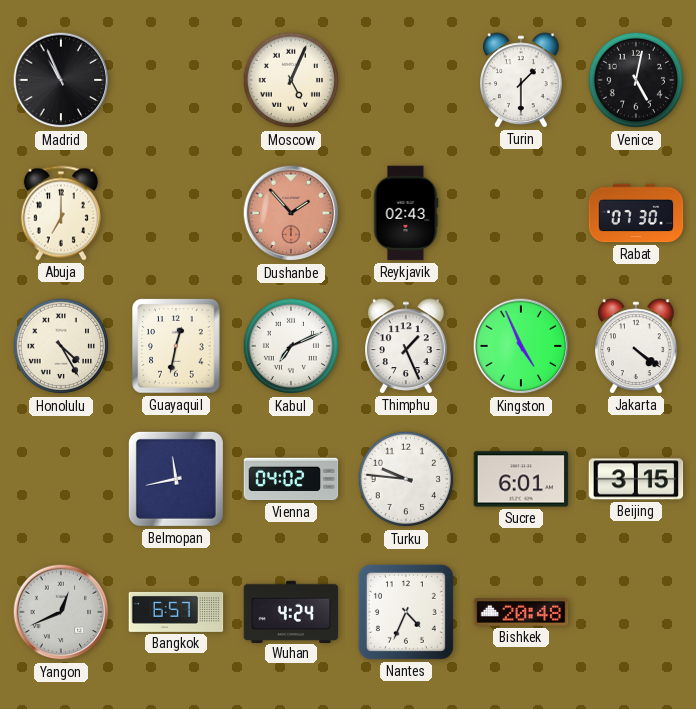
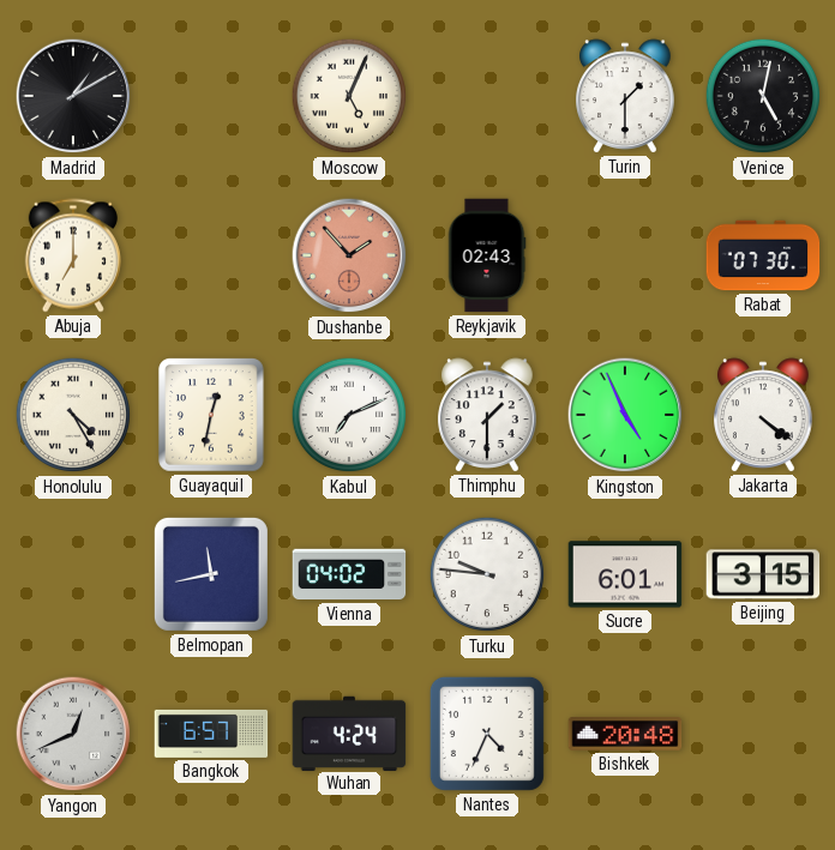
Madrid: 10:56 -> 1:10 (73, 96)
Thimphu: 1:26 -> 1:30 (487, 415)
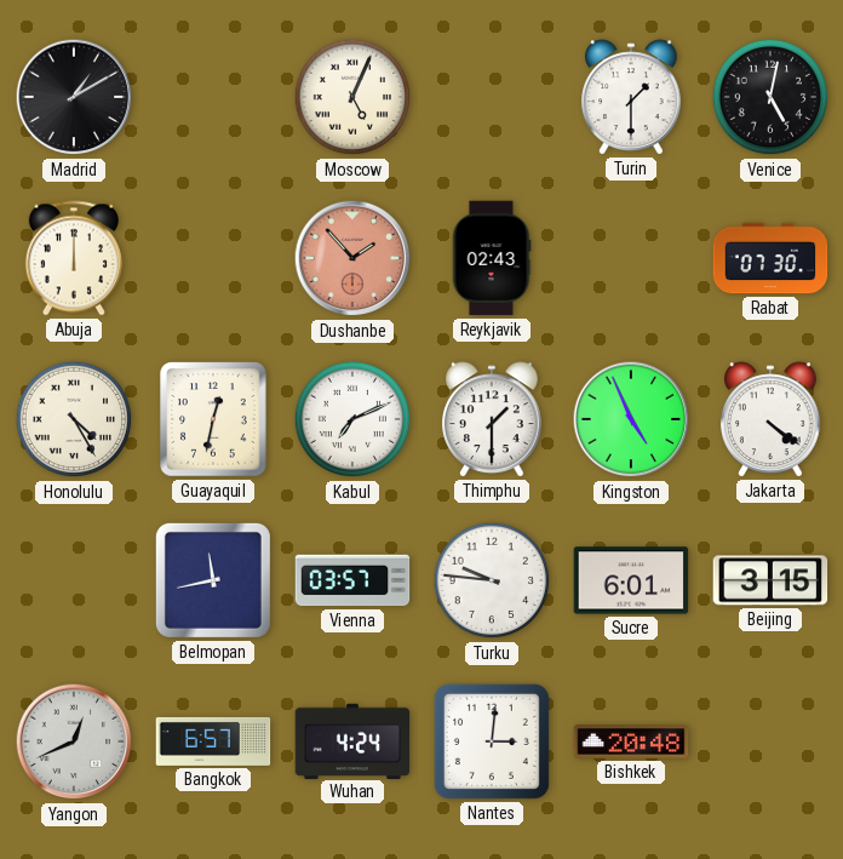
Abuja: 7:00 -> 12:00 (74, 258)
Vienna: 04:02 -> 03:57 (352, 580)
Nantes: 4:34 -> 3:01 (492, 741)
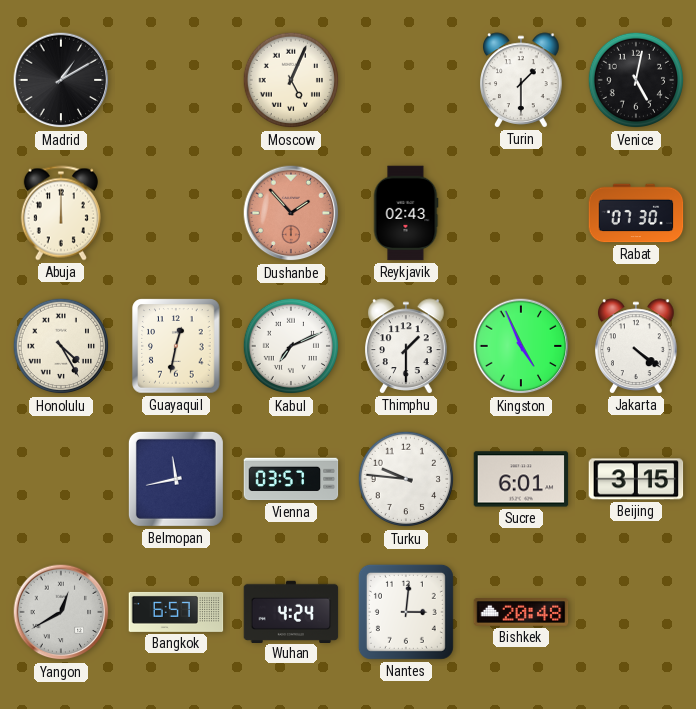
Yangon: 12:41 -> 12:40 (61, 612)
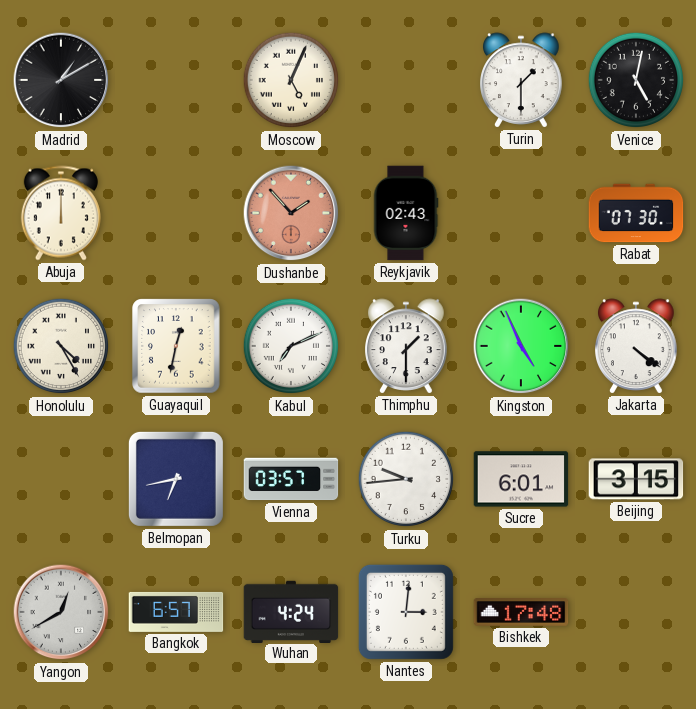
Belmopan: 11:43 -> 6:43 (176, 479)
Turku: 9:46 -> 9:44 (406, 479)
Bishkek: 20:48 -> 17:48 (521, 612)
